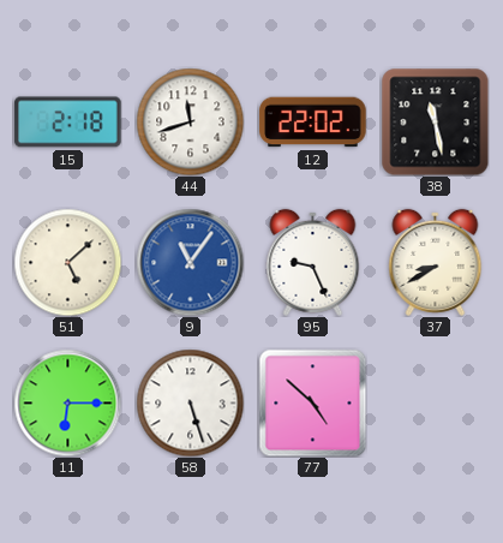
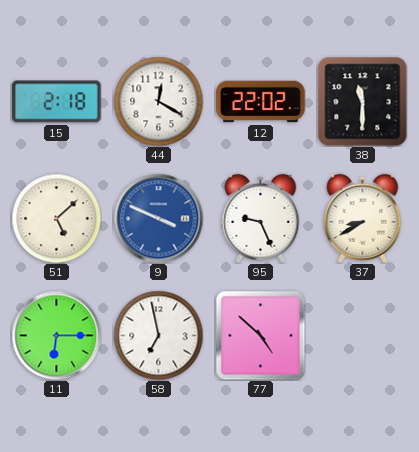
44: 11:42 -> 12:20 (158, 101)
38: 11:28 -> 11:30 (362, 101)
9: 11:06 -> 3:49 (158, 218)
58: 5:27 -> 6:58 (158, 335)
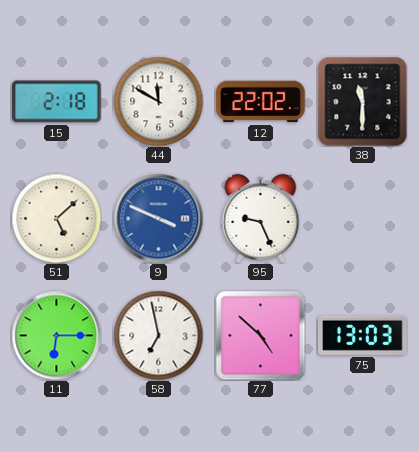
44: 12:20 -> 11:50 (158, 101)
37: 8:40 -> none (363, 218)
75: none -> 13:03 (363, 335)
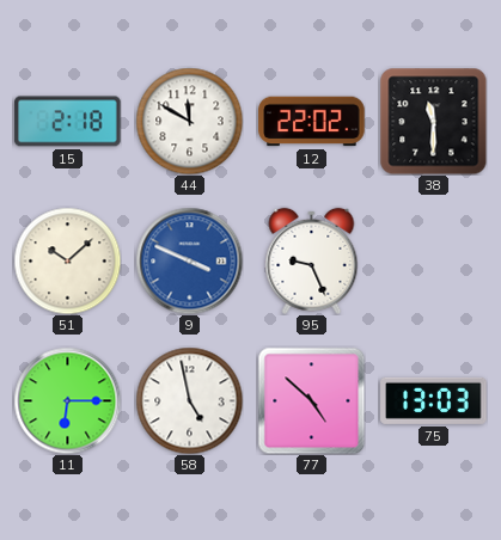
51: 5:08 -> 10:08 (67, 260)
58: 6:58 -> 4:58 (189, 400)
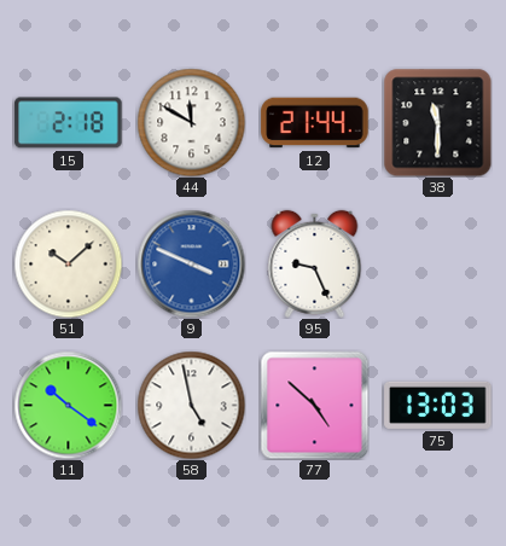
12: 22:02 -> 21:44 (315, 123)
11: 6:15 -> 10:21 (68, 405)
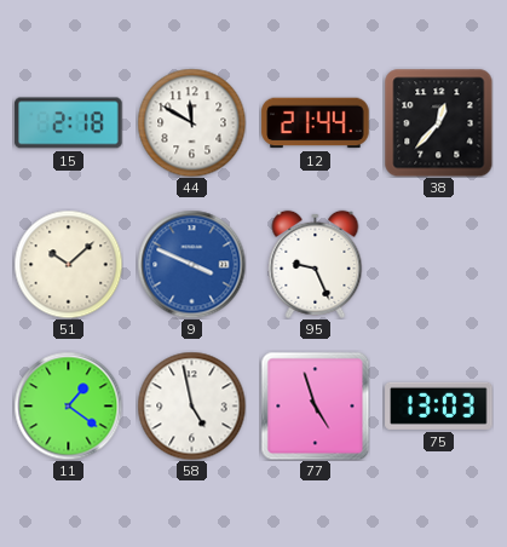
38: 11:30 -> 12:37 (438, 122)
11: 10:21 -> 1:21 (68, 405)
77: 4:52 -> 4:57 (315, 405)
